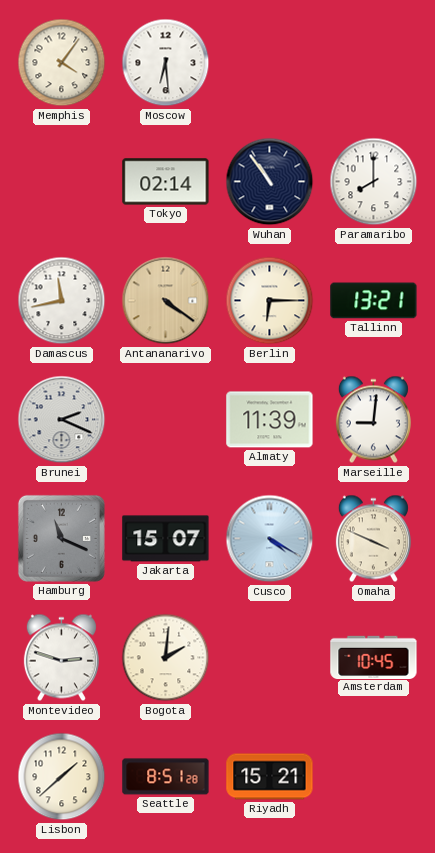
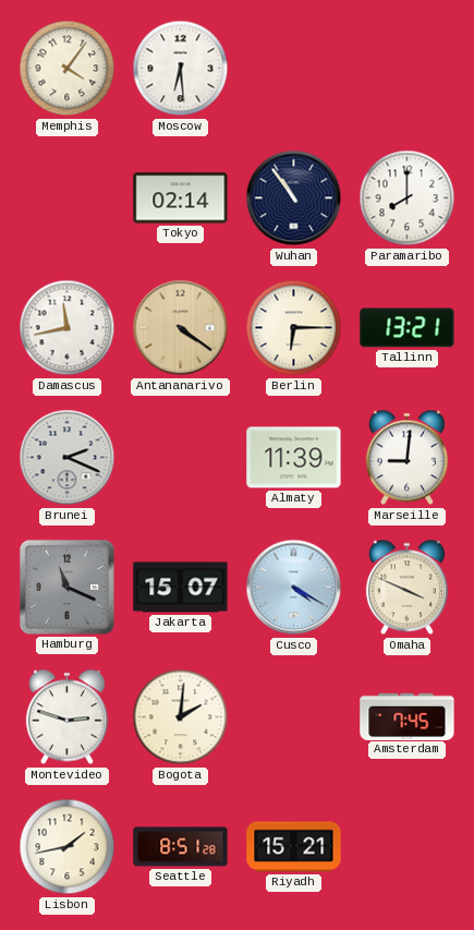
Amsterdam: 10:45 -> 7:45 (408, 716)
Lisbon: 1:38 -> 1:43 (68, 847)
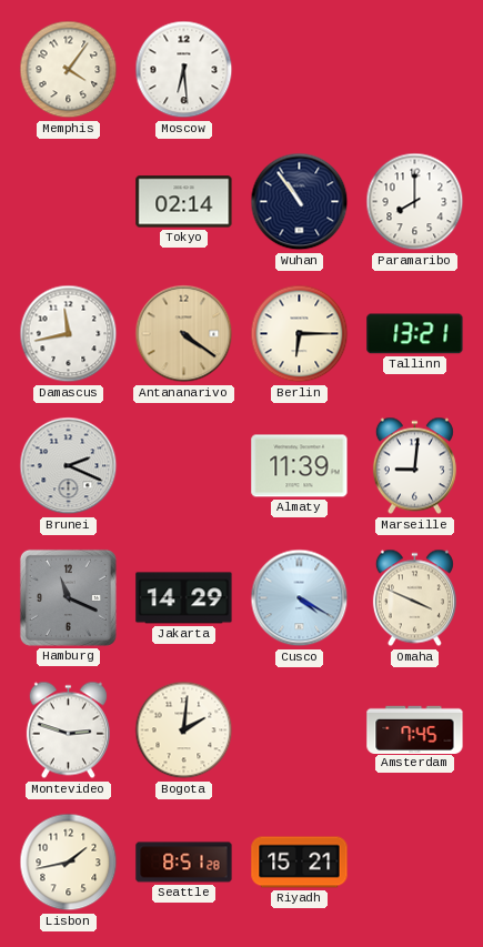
Jakarta: 15:07 -> 14:29 (184, 598)
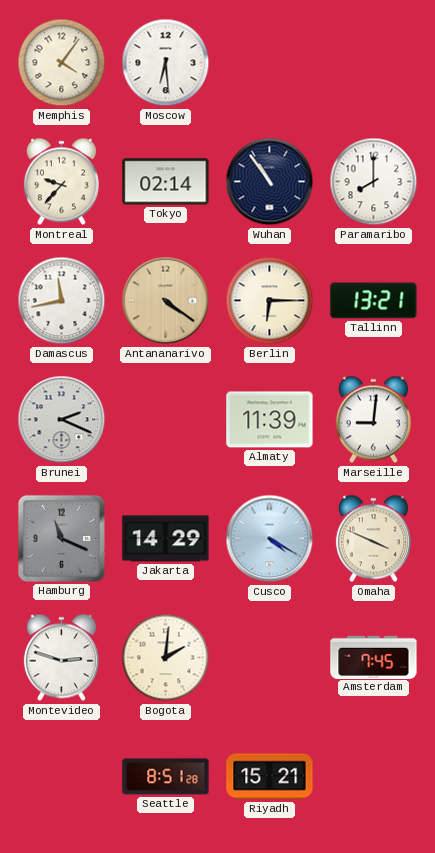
Montreal: none -> 9:37 (61, 182)
Lisbon: 1:43 -> none (69, 863)
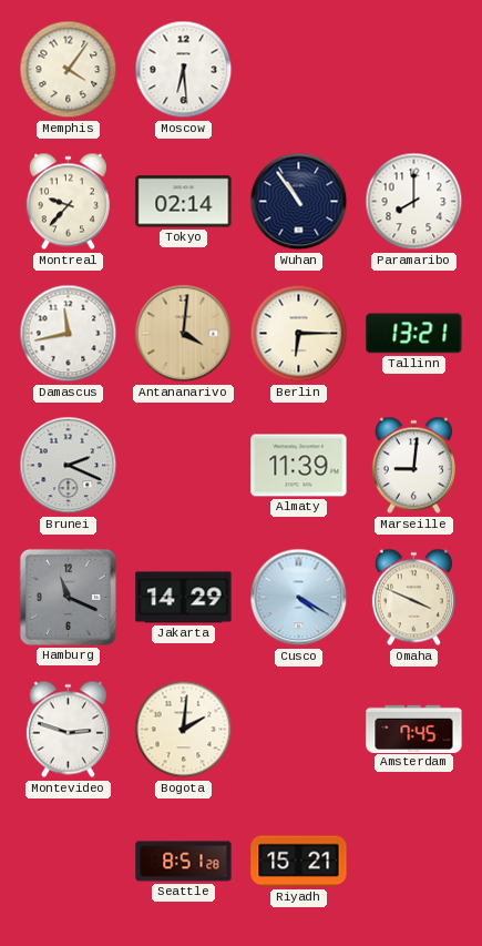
Antananarivo: 4:21 -> 4:01 (184, 334)
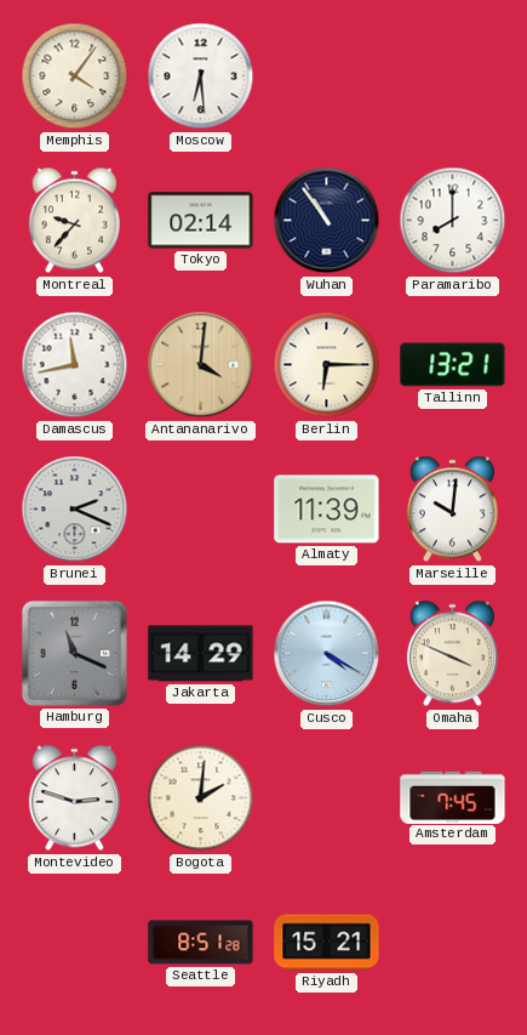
Marseille: 9:01 -> 10:01 (452, 510)
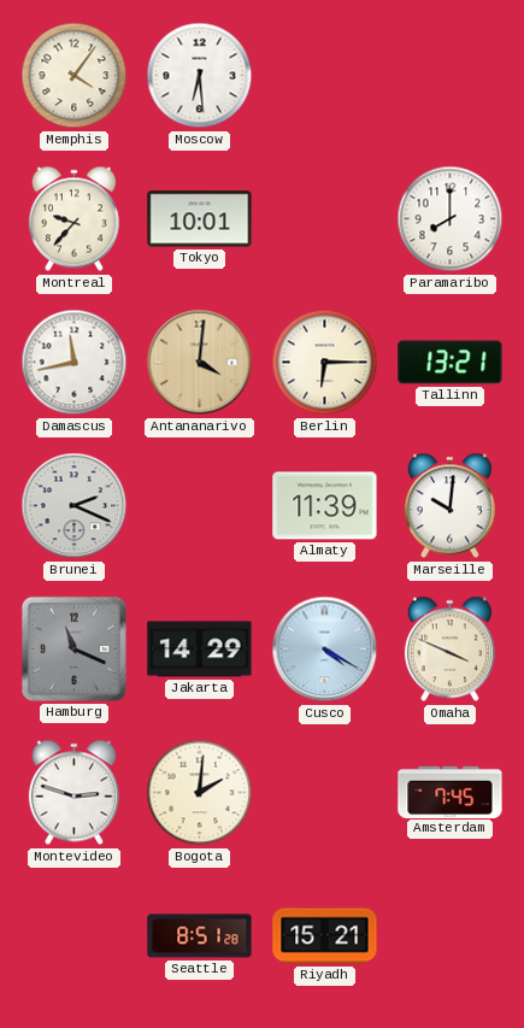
Tokyo: 02:14 -> 10:01 (200, 219)
Wuhan: 10:54 -> none (327, 221)
